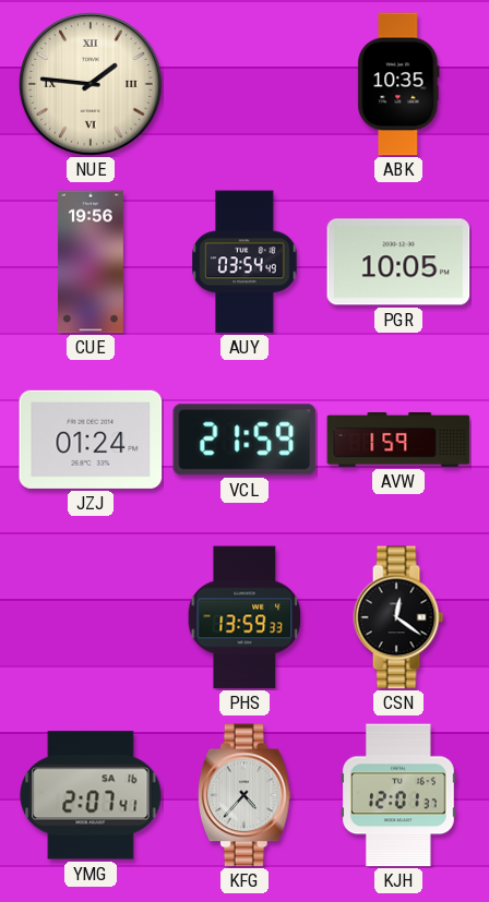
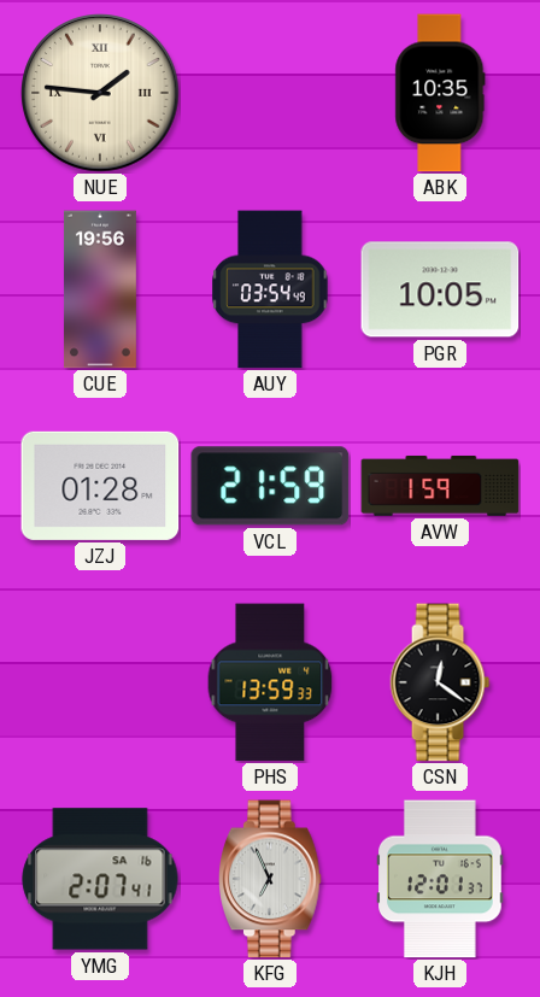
JZJ: 01:24 -> 01:28 (100, 486)
KFG: 4:37 -> 6:56 (271, 879)
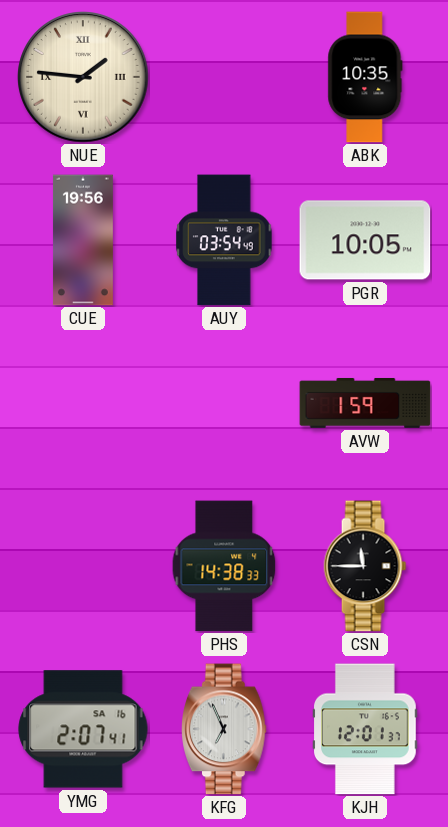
JZJ: 01:28 -> none (100, 486)
VCL: 21:59 -> none (270, 486)
PHS: 13:59 -> 14:38 (224, 566)
CSN: 12:21 -> 11:45 (365, 566)
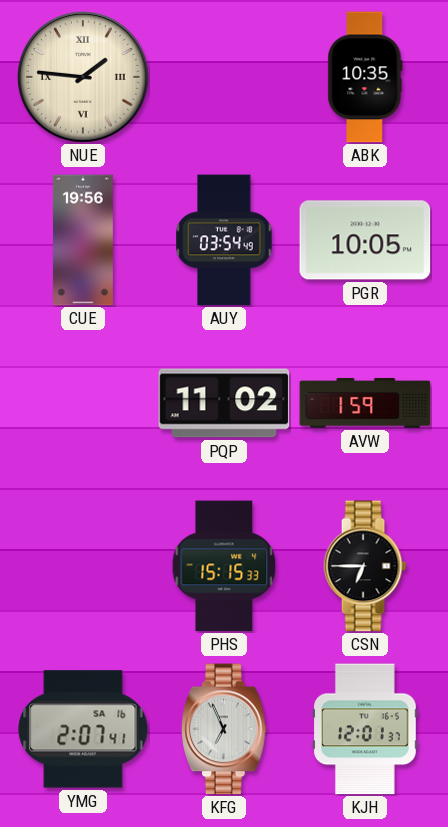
PQP: none -> 11:02 (224, 403)
PHS: 14:38 -> 15:15 (224, 566)
CSN: 11:45 -> 6:45 (365, 566)
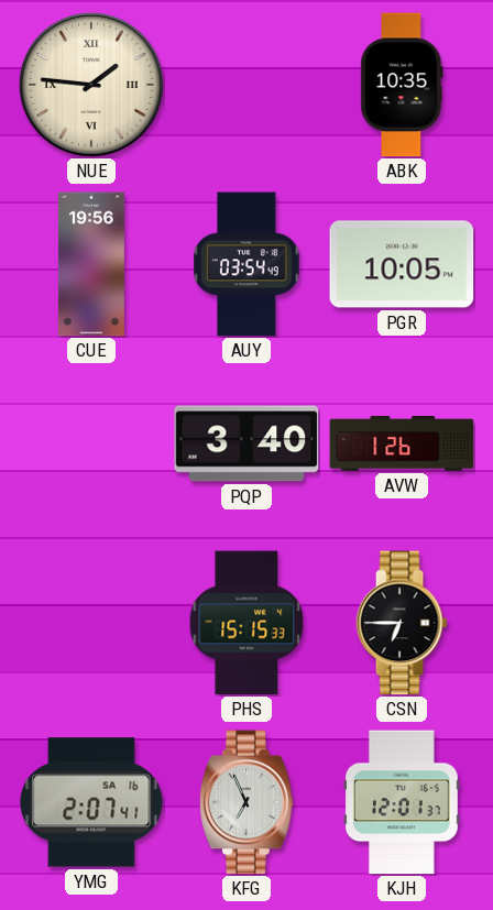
PQP: 11:02 -> 3:40 (246, 443)
AVW: 1:59 -> 1:26 (402, 443)
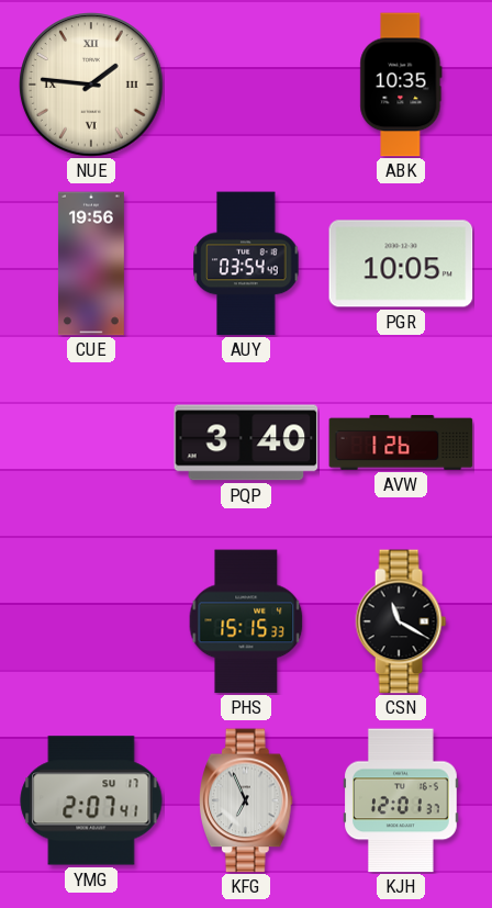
CSN: 6:45 -> 11:20 (401, 621)
YMG date: SA 16 -> SU 17 (91, 800)
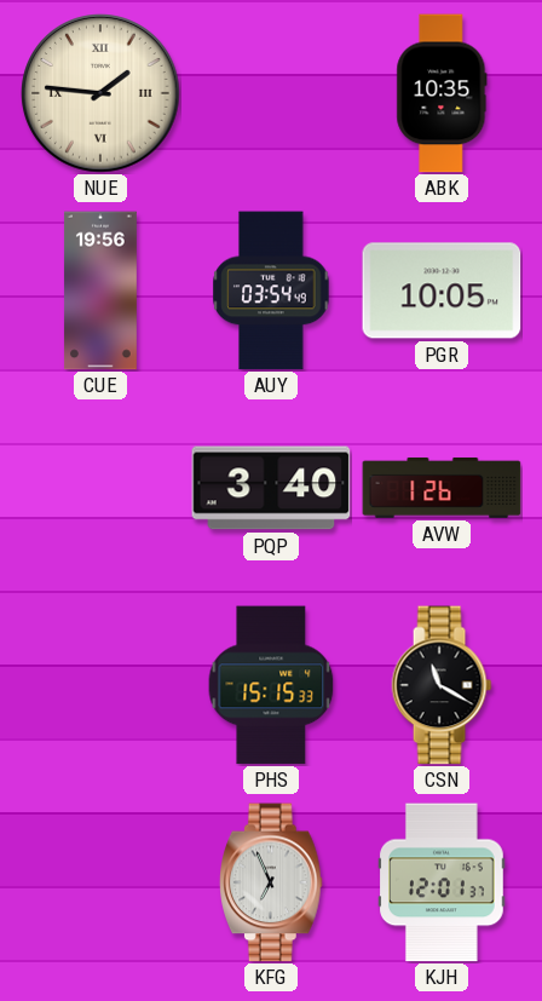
YMG: 2:07 -> none (91, 800)
